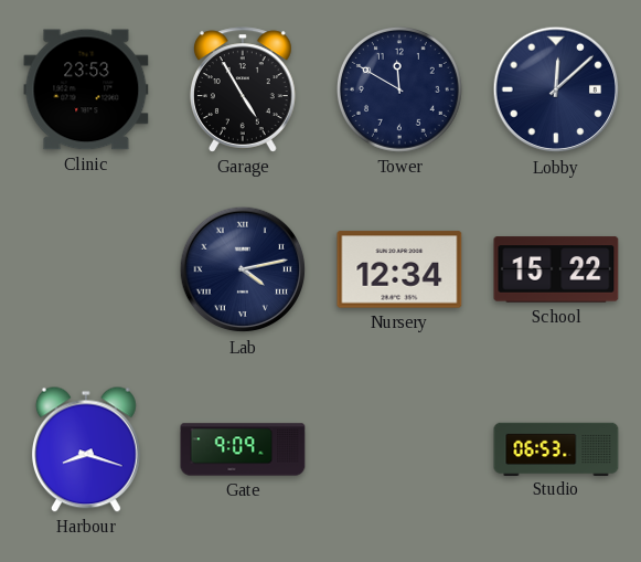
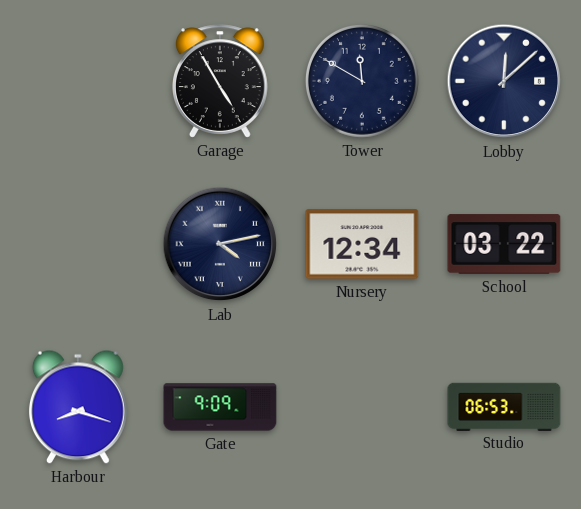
Clinic: 23:53 -> none (86, 89)
School: 15:22 -> 03:22 (504, 244)
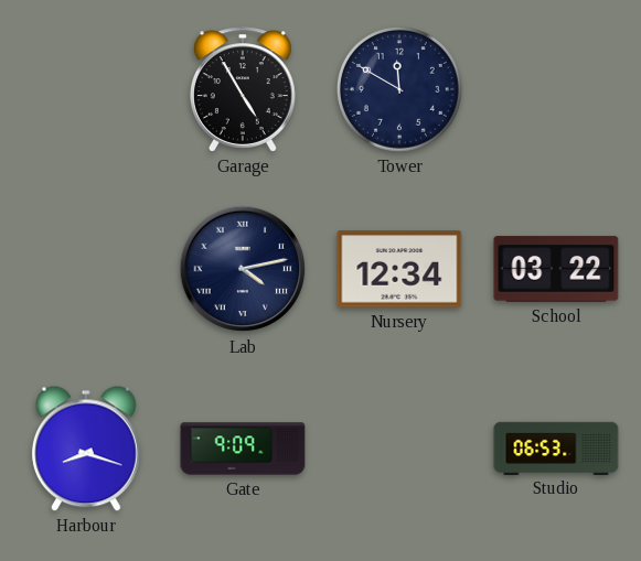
Lobby: 12:08 -> none (504, 81)
